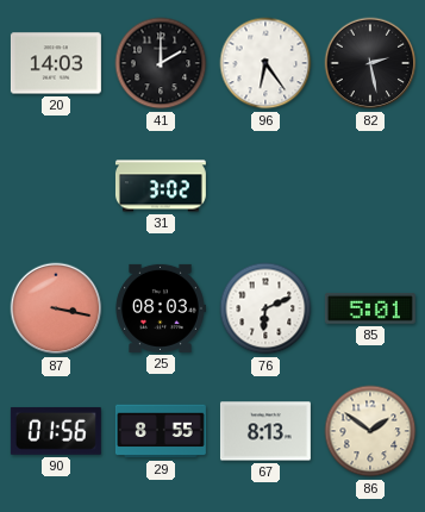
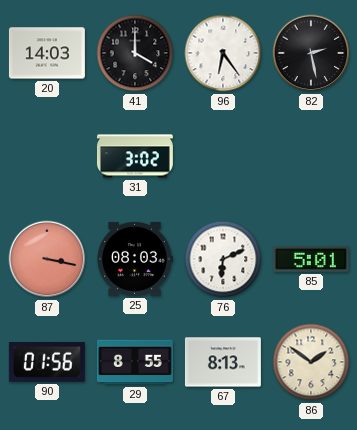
41: 2:00 -> 4:00 (135, 53)
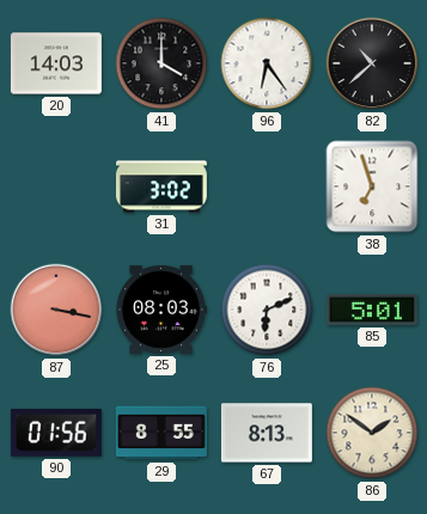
82: 2:28 -> 10:38 (372, 63)
38: none -> 6:57 (372, 186)
